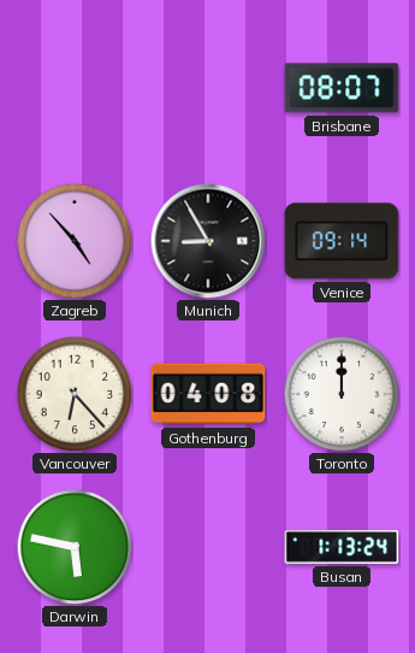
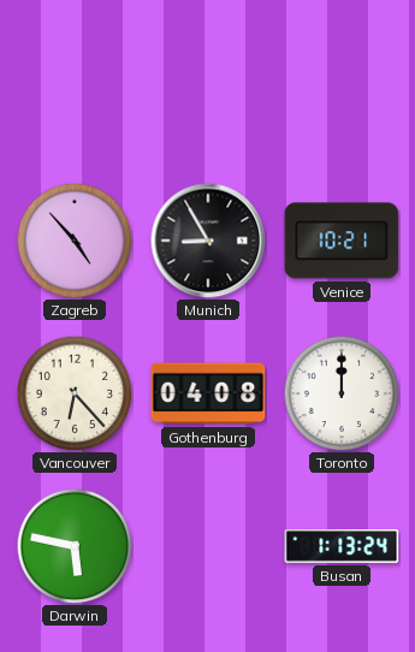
Brisbane: 08:07 -> none (342, 88)
Venice: 09:14 -> 10:21 (342, 241)
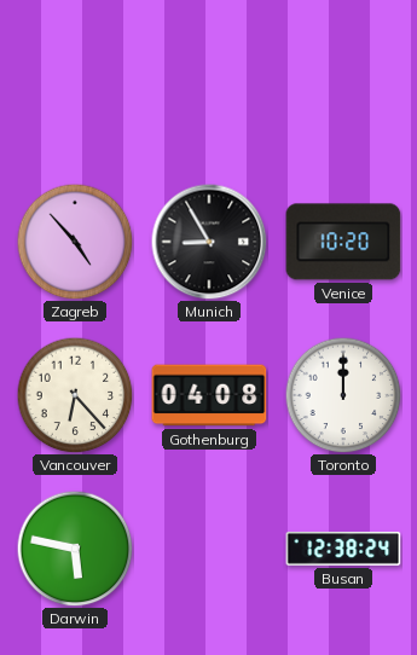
Venice: 10:21 -> 10:20 (343, 242)
Busan: 1:13 -> 12:38 (343, 550)
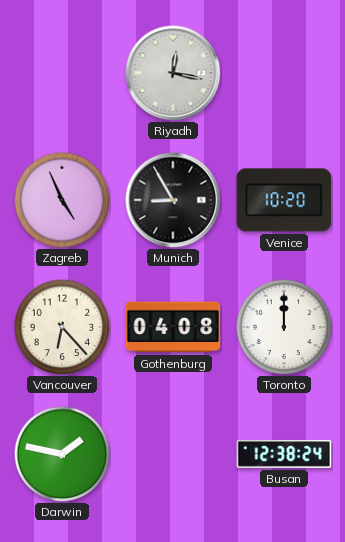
Riyadh: none -> 12:17 (173, 73)
Zagreb: 4:53 -> 4:56 (62, 200)
Darwin: 5:47 -> 1:47 (62, 454)
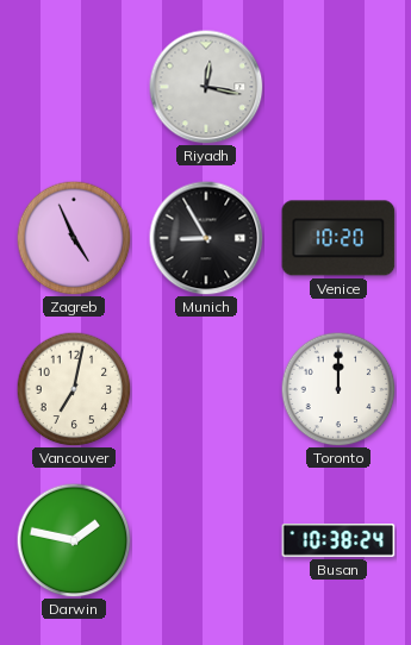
Vancouver: 6:23 -> 7:02 (74, 389)
Gothenburg: 04:08 -> none (173, 327)
Busan: 12:38 -> 10:38 (338, 541)
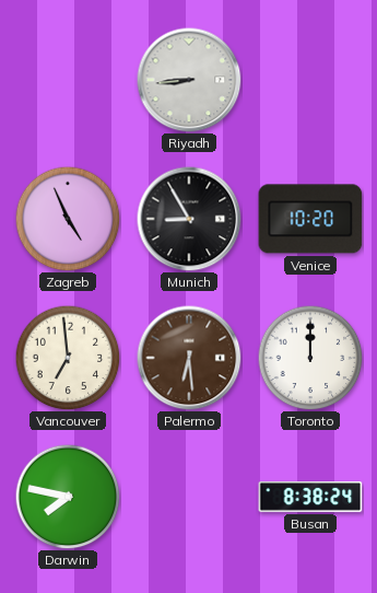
Riyadh: 12:17 -> 8:44 (189, 80)
Vancouver: 7:02 -> 6:59 (68, 358)
Palermo: none -> 6:29 (189, 358)
Darwin: 1:47 -> 7:47 (68, 497)
Busan: 10:38 -> 8:38 (310, 498)
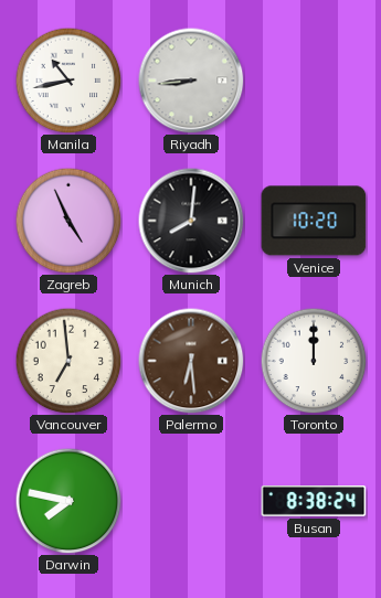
Manila: none -> 10:43 (68, 81)
Munich: 8:55 -> 8:01 (191, 221)
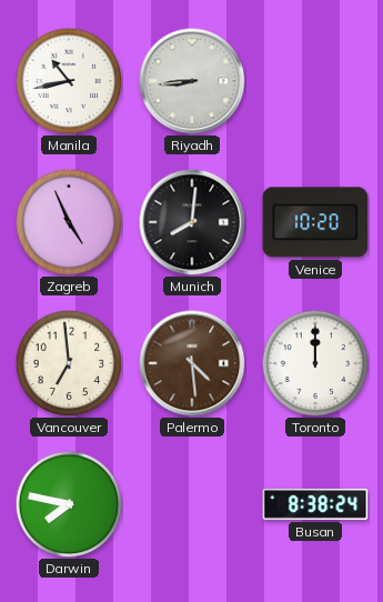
Palermo: 6:29 -> 4:29 (192, 363)
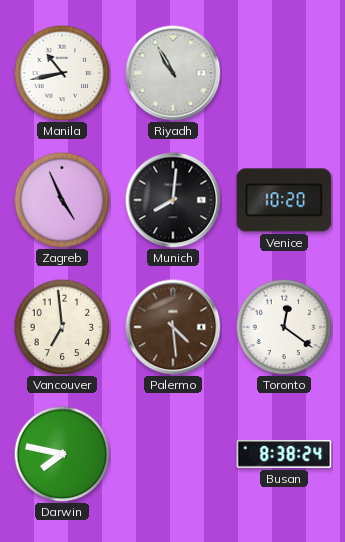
Riyadh: 8:44 -> 10:55 (173, 73)
Toronto: 12:00 -> 12:21 (284, 327)
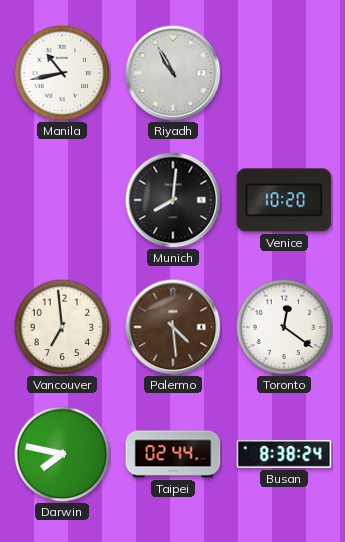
Zagreb: 4:56 -> none (62, 200)
Taipei: none -> 02:44 (173, 454)
